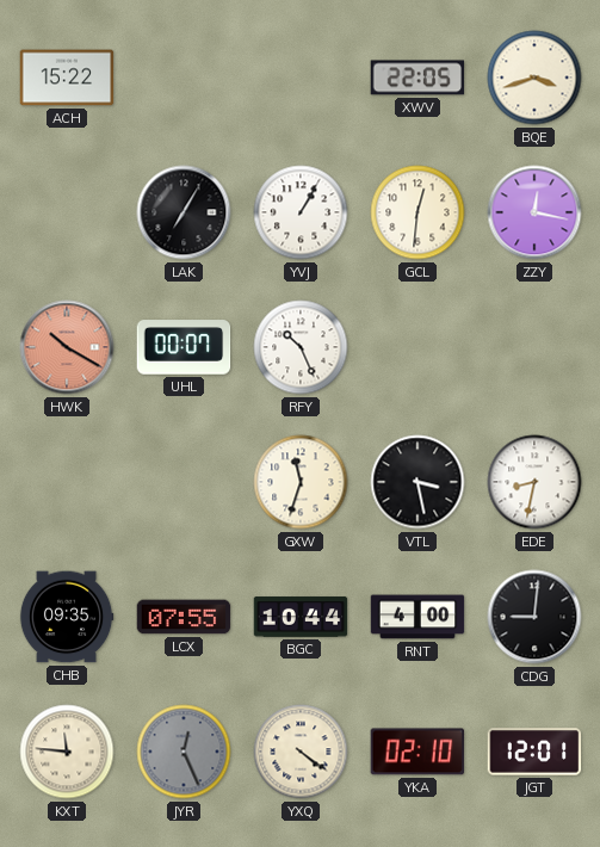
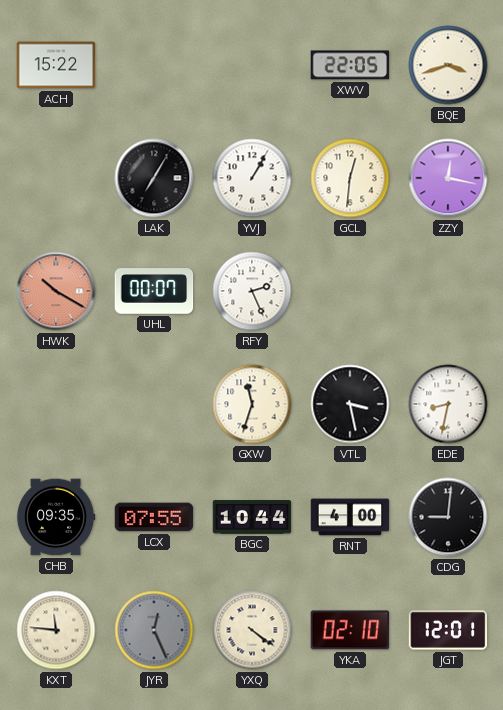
RFY: 10:26 -> 2:26 (252, 291)
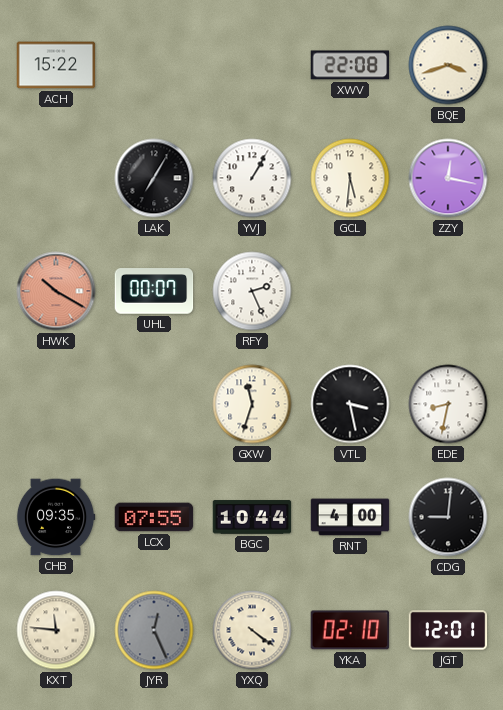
XWV: 22:05 -> 22:08 (350, 65)
GCL: 12:31 -> 5:31 (350, 178)
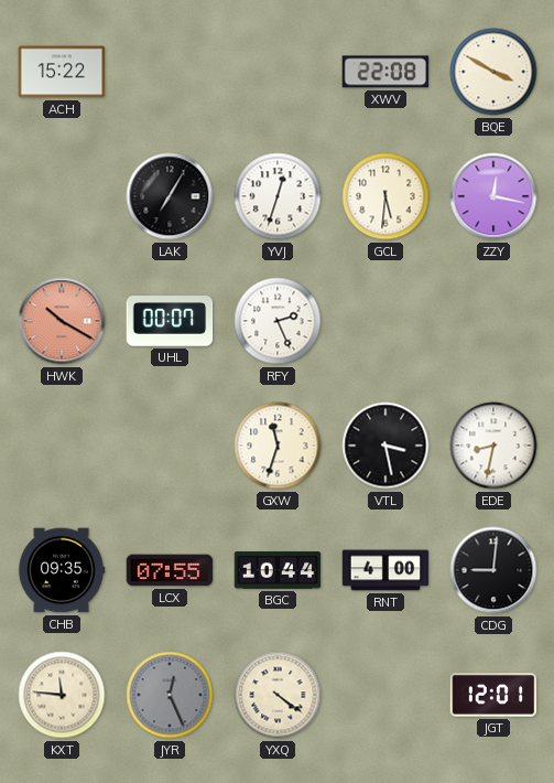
BQE: 3:42 -> 3:50 (493, 72)
YVJ: 1:05 -> 12:33 (278, 196)
YKA: 02:10 -> none (350, 630)
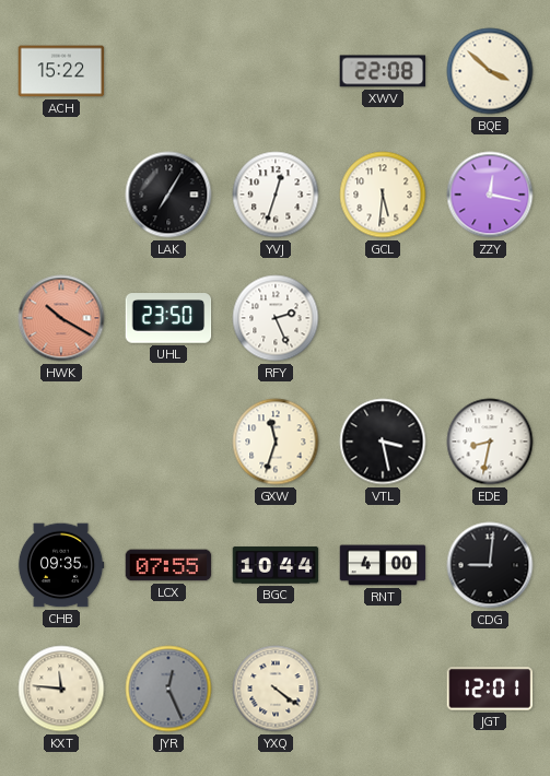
BQE: 3:50 -> 3:52 (490, 71)
UHL: 00:07 -> 23:50 (168, 318)
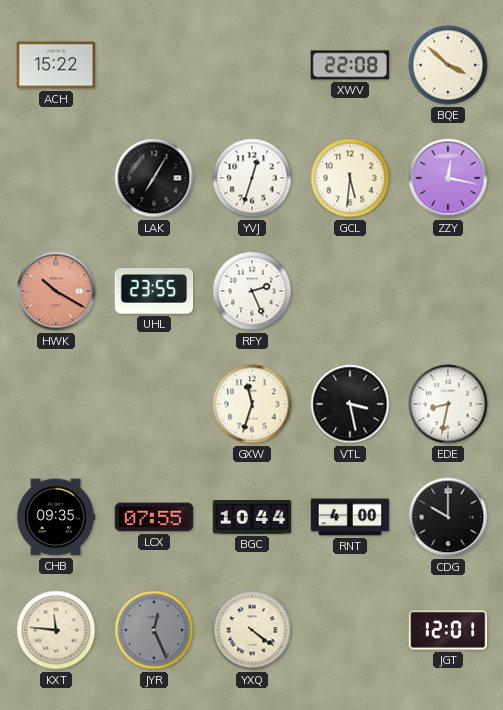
UHL: 23:50 -> 23:55 (154, 291)
CDG: 9:01 -> 10:00 (448, 517)
